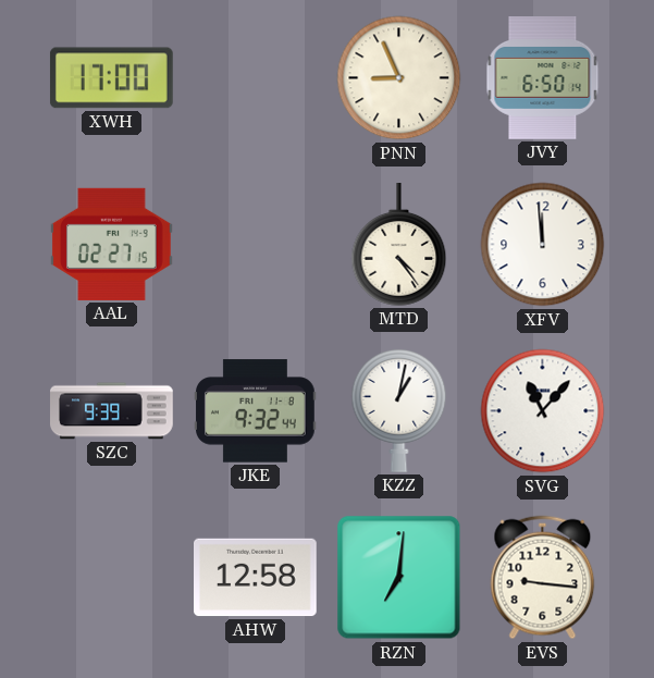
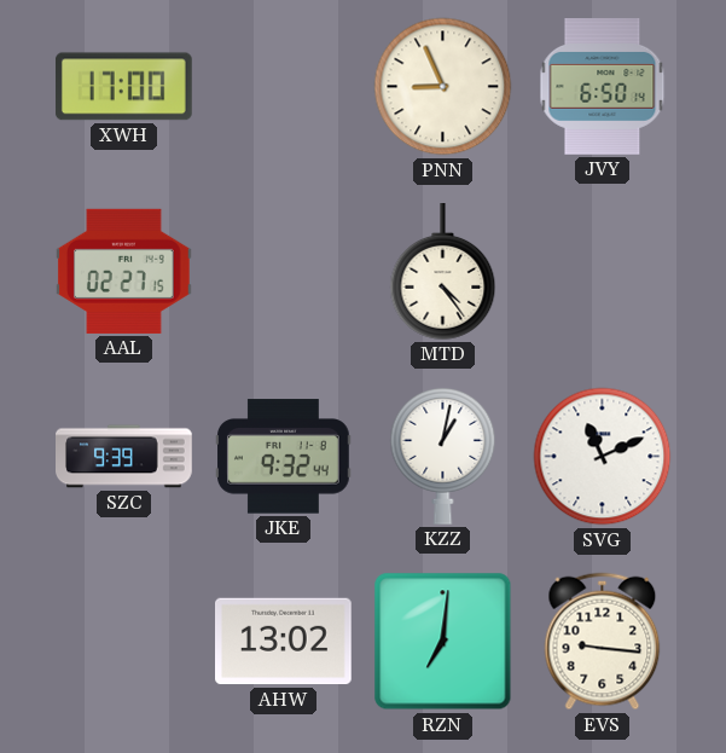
XFV: 11:59 -> none (543, 245)
SVG: 11:07 -> 11:11 (603, 457)
AHW: 12:58 -> 13:02 (284, 642)
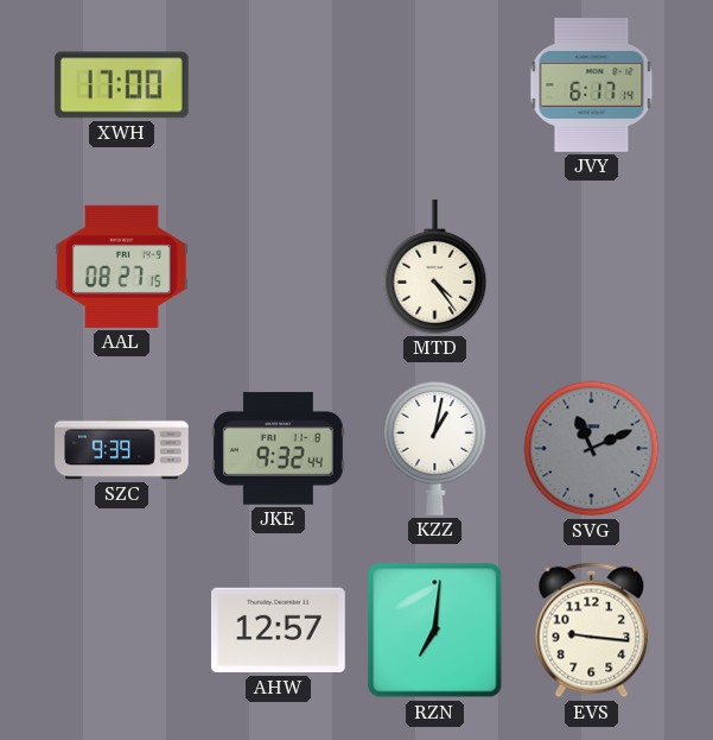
PNN: 8:56 -> none (443, 87)
JVY: 6:50 -> 6:17 (592, 86)
AAL: 02:27 -> 08:27 (122, 266)
SVG dial: white -> grey (592, 449)
AHW: 13:02 -> 12:57 (279, 631)
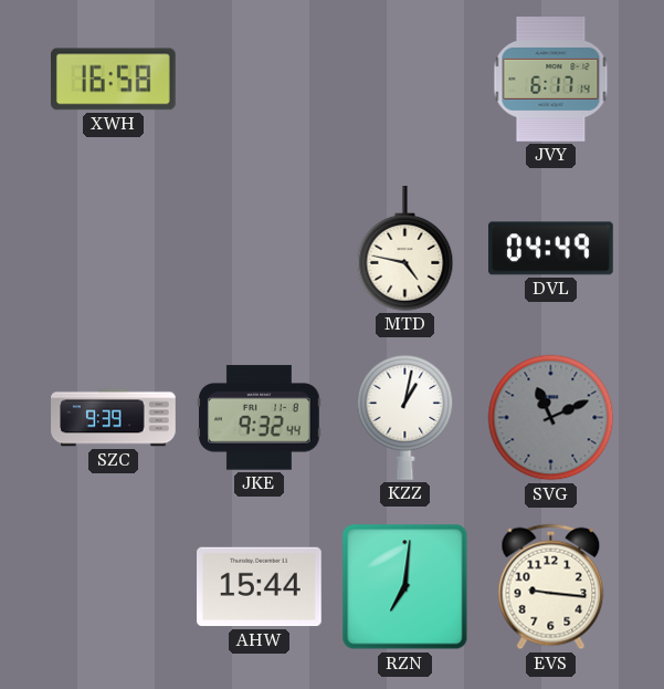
XWH: 17:00 -> 16:58 (113, 80)
AAL: 08:27 -> none (122, 266)
MTD: 4:24 -> 4:47 (405, 249)
DVL: none -> 04:49 (550, 249)
AHW: 12:57 -> 15:44 (260, 587)
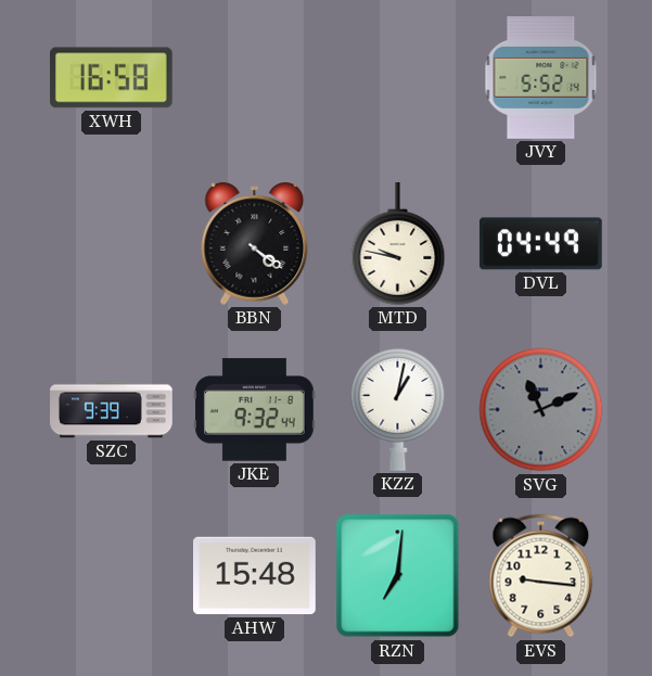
JVY: 6:17 -> 5:52 (541, 78)
BBN: none -> 4:21 (255, 244)
MTD: 4:47 -> 9:47 (398, 244)
AHW: 15:44 -> 15:48 (255, 576)
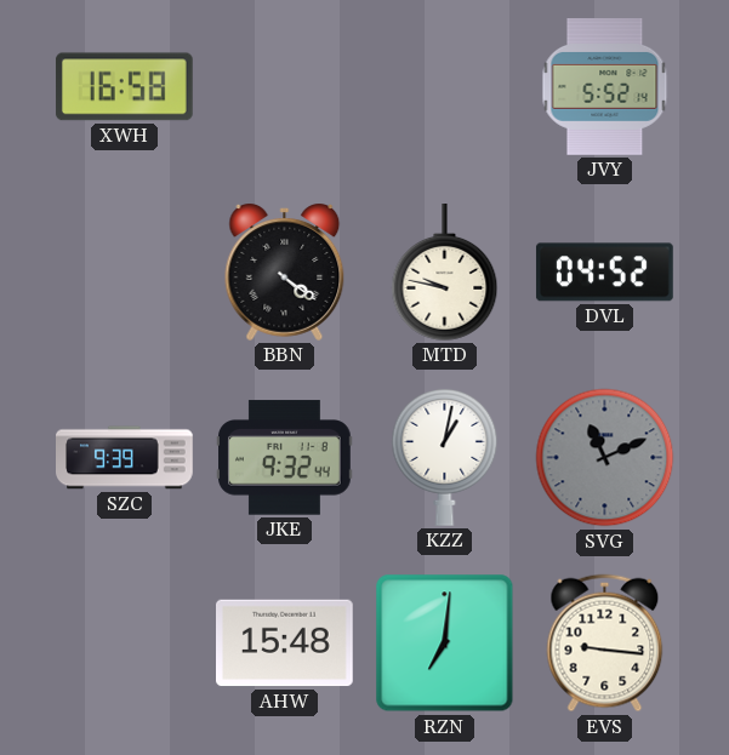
DVL: 04:49 -> 04:52 (604, 273)
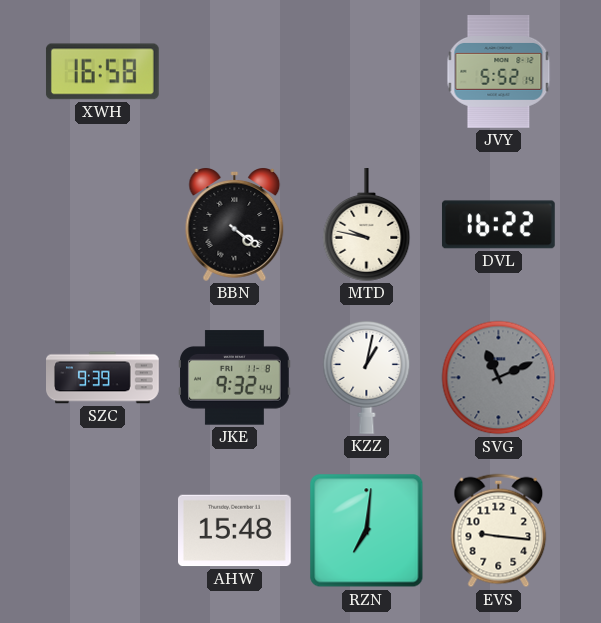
DVL: 04:52 -> 16:22 (498, 225)
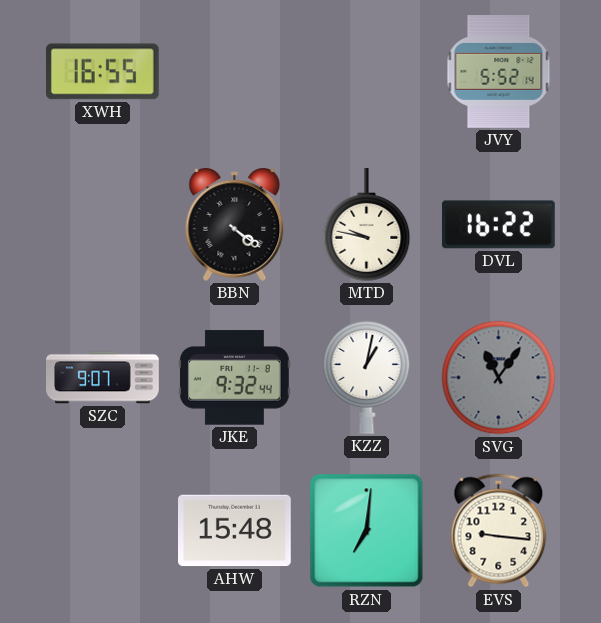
XWH: 16:58 -> 16:55 (102, 72)
SZC: 9:39 -> 9:07 (103, 378)
SVG: 11:11 -> 11:06 (499, 378)
